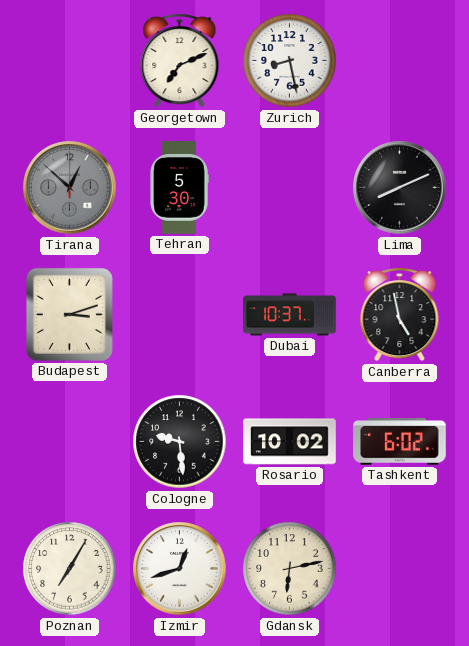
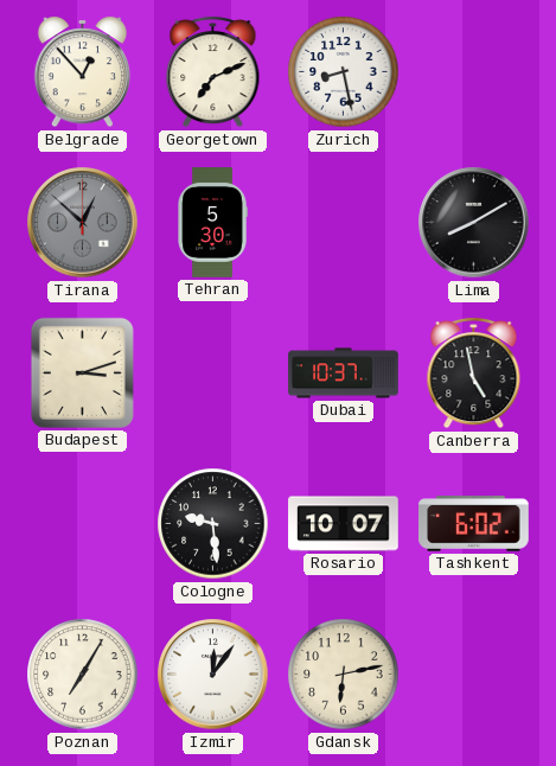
Belgrade: none -> 12:53 (83, 72)
Lima: 8:11 -> 8:10 (474, 223)
Rosario: 10:02 -> 10:07 (344, 524)
Izmir: 12:42 -> 12:06 (213, 675)
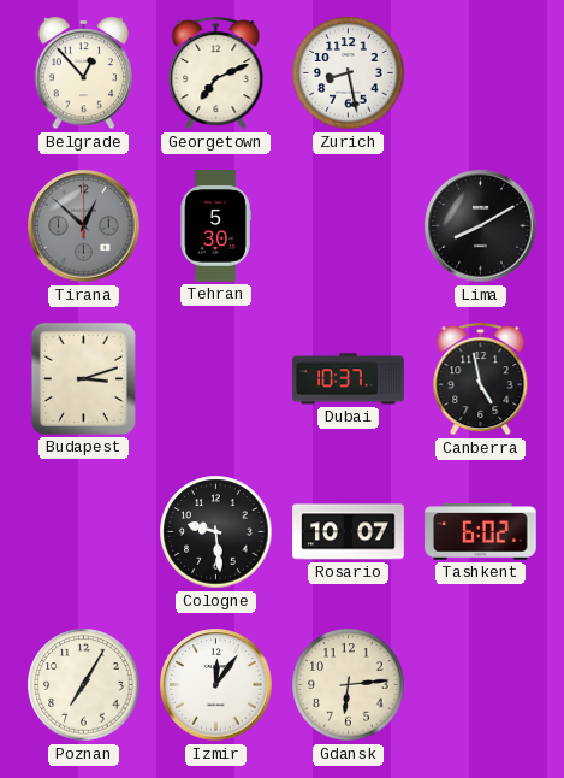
Gdansk: 6:13 -> 6:14 (349, 685)
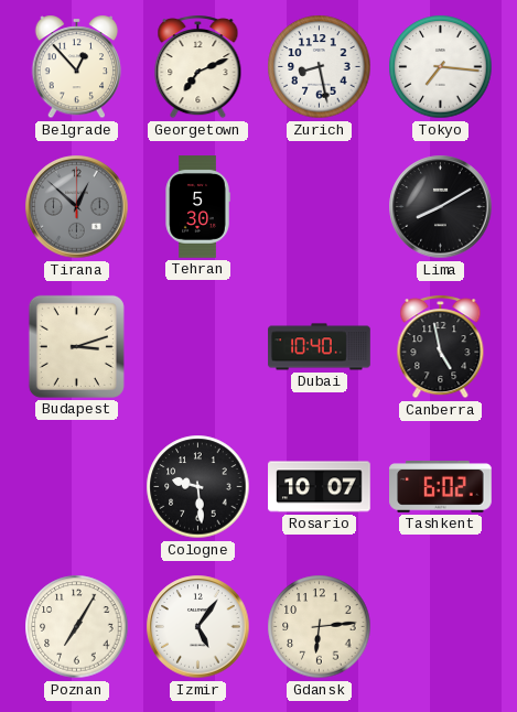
Tokyo: none -> 7:16 (441, 67)
Dubai: 10:37 -> 10:40 (320, 347)
Izmir: 12:06 -> 5:06 (198, 627)
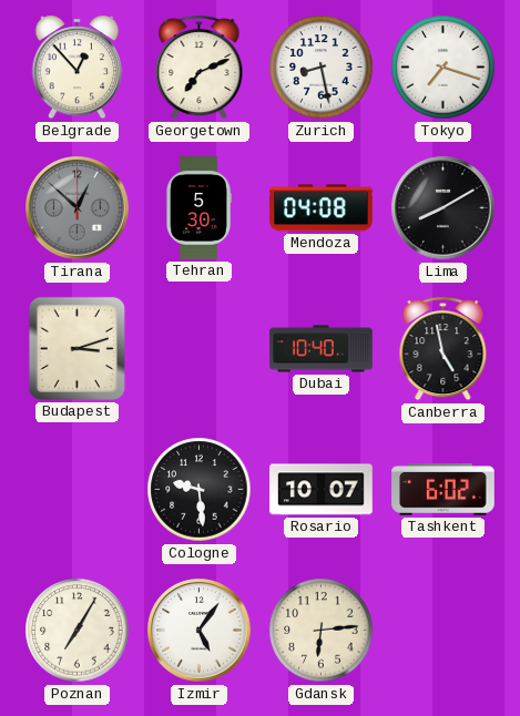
Tokyo: 7:16 -> 7:18 (443, 68)
Mendoza: none -> 04:08 (322, 208)
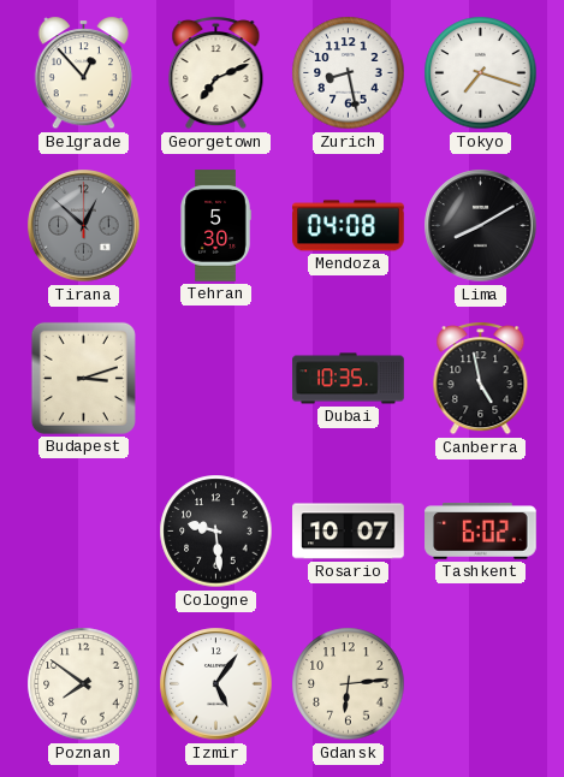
Dubai: 10:40 -> 10:35 (349, 379)
Poznan: 7:05 -> 7:51 (84, 684)
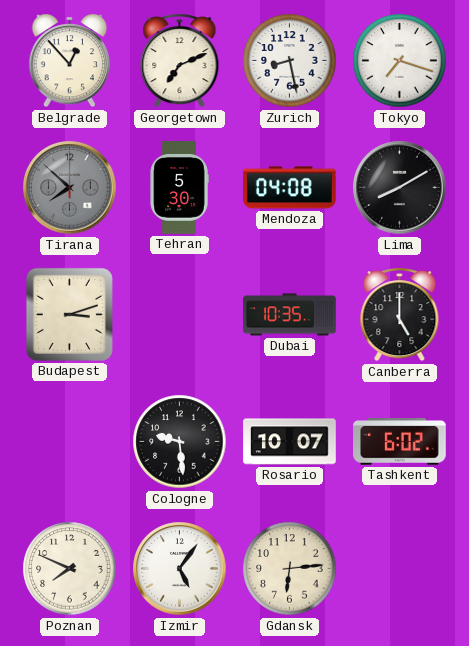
Tirana: 12:52 -> 7:52 (70, 188)
Canberra: 4:58 -> 5:00 (400, 315)
Poznan: 7:51 -> 7:49 (70, 569)
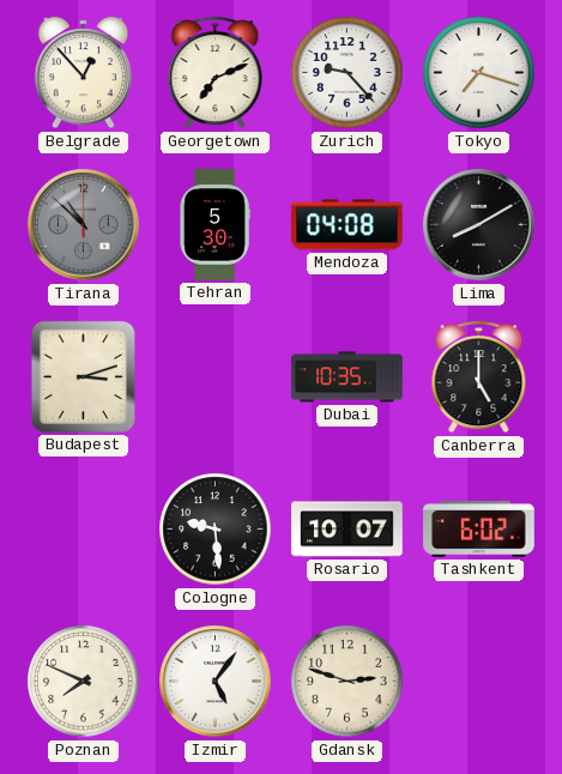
Zurich: 8:28 -> 9:23 (348, 73)
Tirana: 7:52 -> 10:52 (84, 225)
Gdansk: 6:14 -> 2:48 (348, 682)
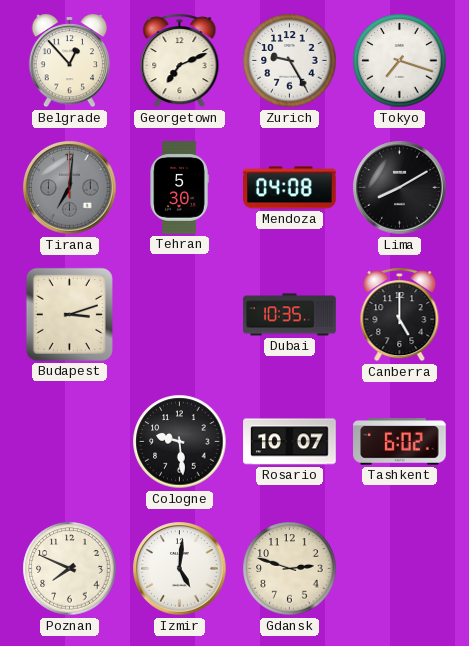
Zurich: 9:23 -> 9:25 (290, 61)
Tirana: 10:52 -> 7:01 (70, 188)
Izmir: 5:06 -> 5:01 (180, 569)
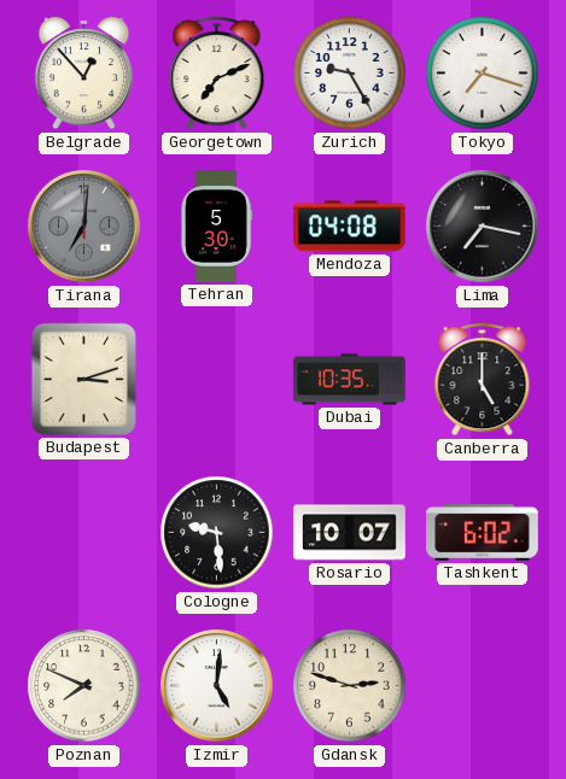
Lima: 8:10 -> 7:17 (483, 227)
